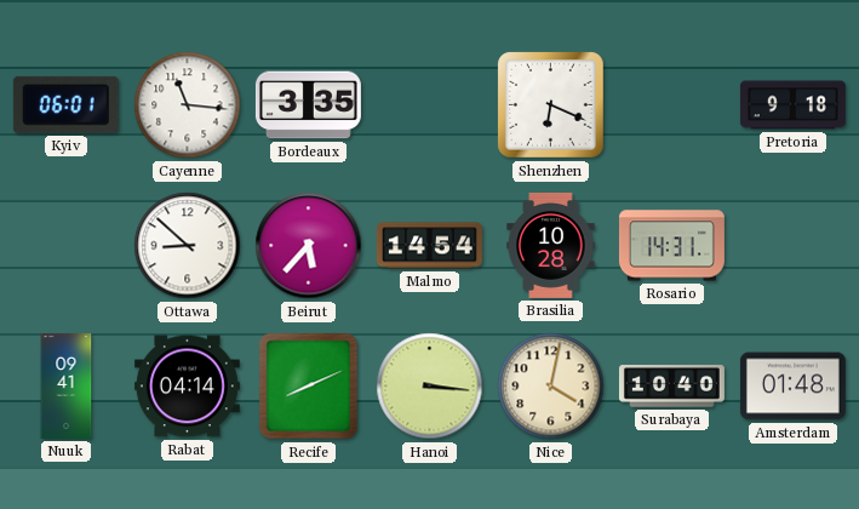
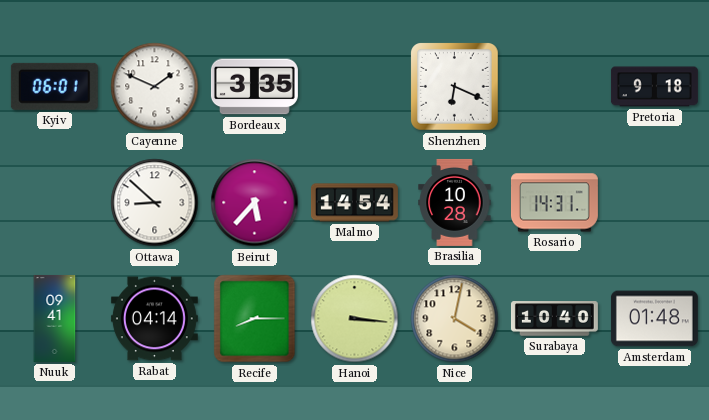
Cayenne: 11:16 -> 1:49 (155, 87)
Recife: 8:11 -> 8:15 (255, 319)
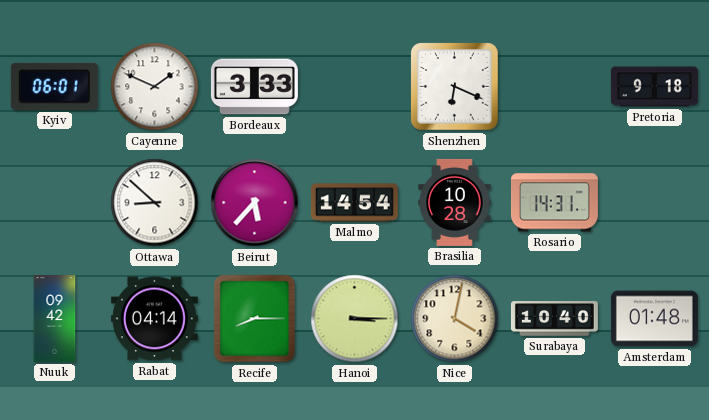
Bordeaux: 3:35 -> 3:33 (254, 87)
Nuuk: 09:41 -> 09:42 (55, 318)
Hanoi: 3:16 -> 3:15 (355, 319)
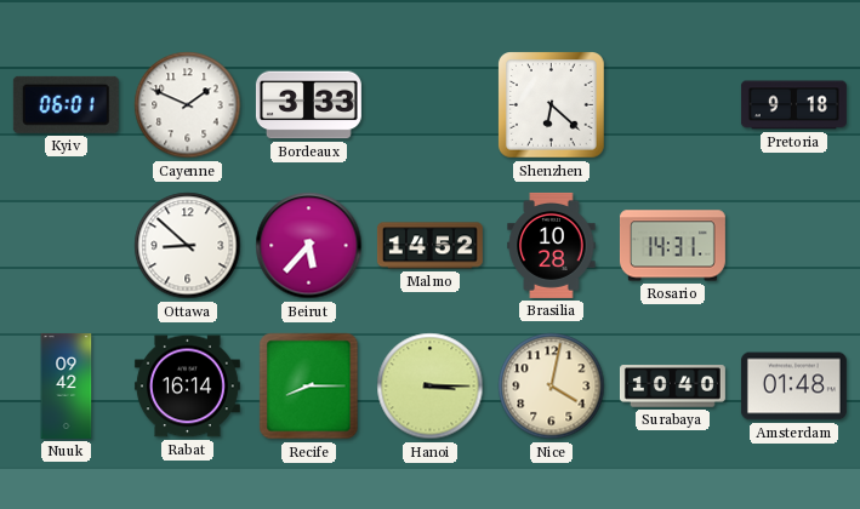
Shenzhen: 6:19 -> 6:22 (552, 105)
Malmo: 14:54 -> 14:52 (429, 246)
Rabat: 04:14 -> 16:14 (187, 387)
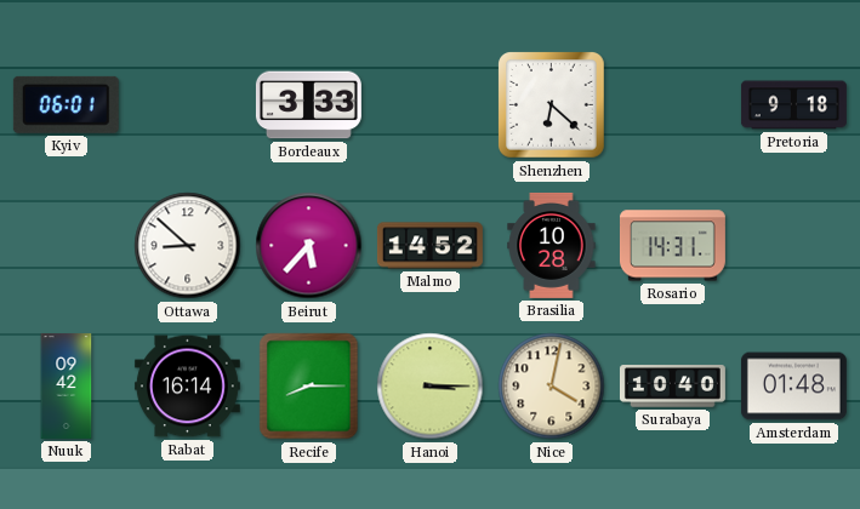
Cayenne: 1:49 -> none (188, 105)
